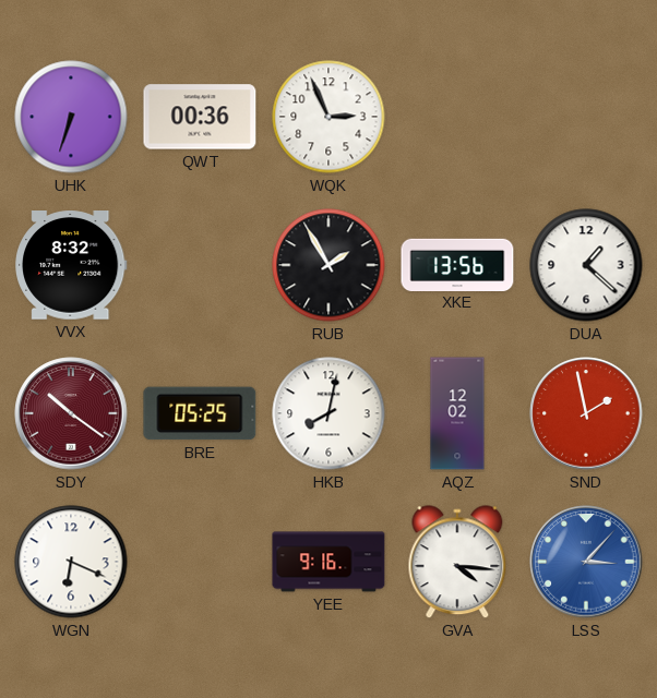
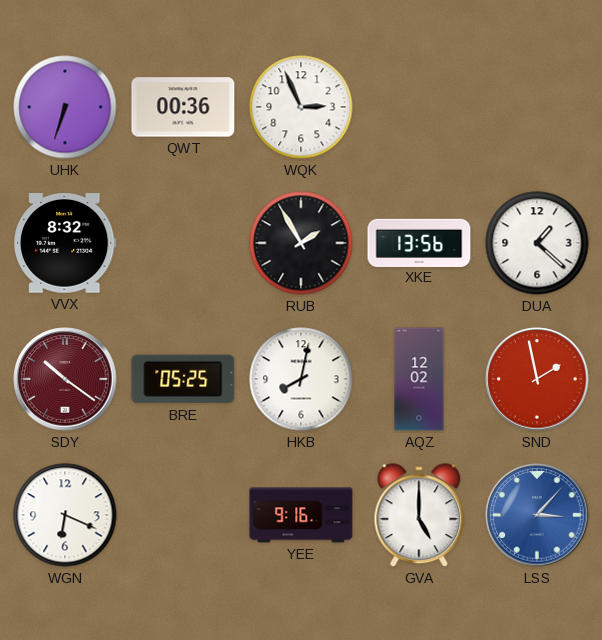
GVA: 4:16 -> 5:00 (419, 516)
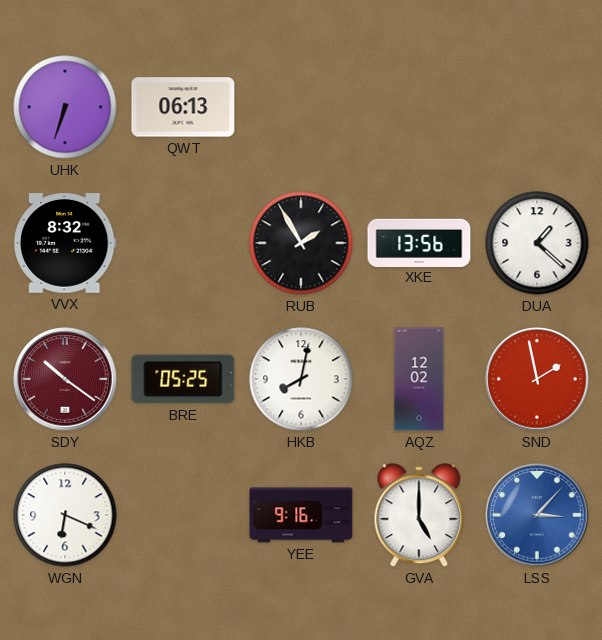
QWT: 00:36 -> 06:13 (183, 107)
WQK: 2:56 -> none (301, 107)
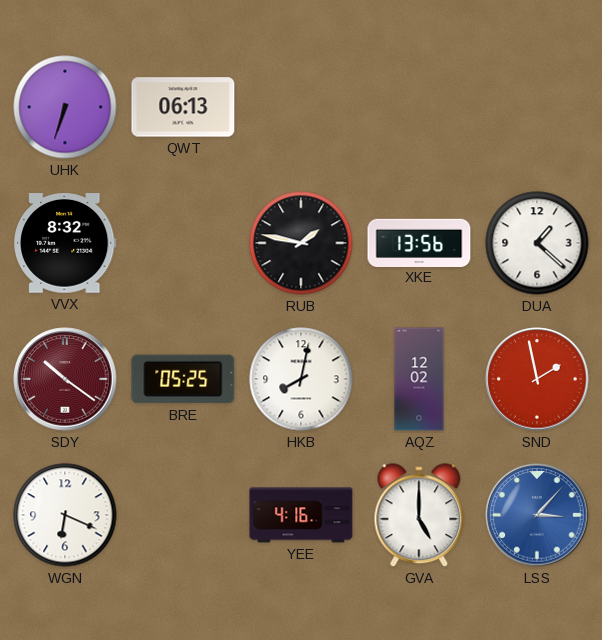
RUB: 1:55 -> 1:47 (301, 243)
YEE: 9:16 -> 4:16 (301, 515)
